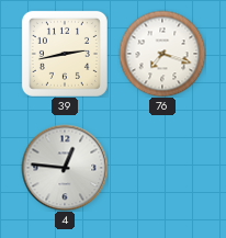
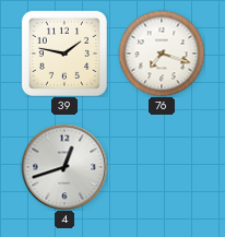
39: 2:43 -> 1:47 (64, 54)
4: 12:46 -> 12:42 (64, 167)
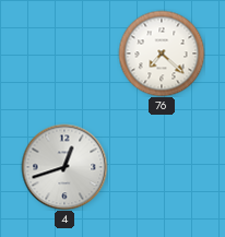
39: 1:47 -> none (64, 54)
76: 7:18 -> 7:22 (162, 54)
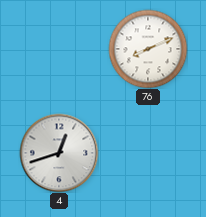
76: 7:22 -> 8:11 (148, 49)
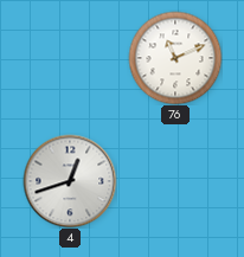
76: 8:11 -> 11:11 (175, 58)
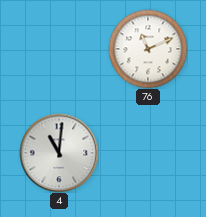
4: 12:42 -> 11:01 (59, 153)
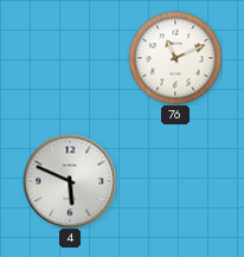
4: 11:01 -> 5:49 (70, 181)
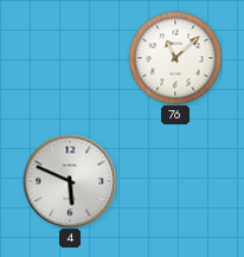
76: 11:11 -> 11:08 (175, 58)
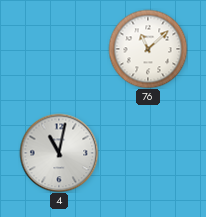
4: 5:49 -> 11:02 (59, 153)
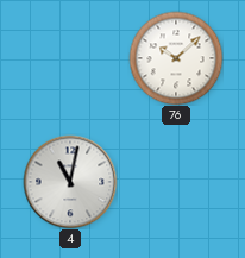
76: 11:08 -> 10:08 (176, 58)
